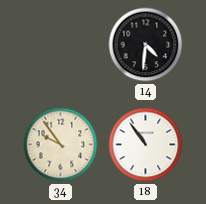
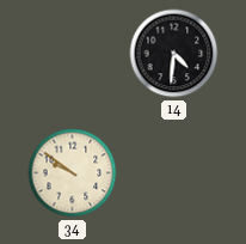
34: 9:54 -> 9:51 (73, 173)
18: 10:54 -> none (146, 145)
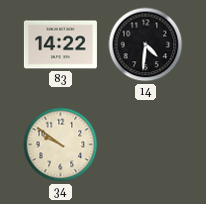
83: none -> 14:22 (60, 45)
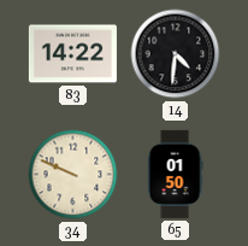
34: 9:51 -> 9:49 (73, 175)
65: none -> 01:50 (175, 174)
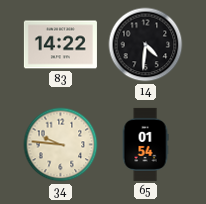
34: 9:49 -> 9:46 (61, 145)
65: 01:50 -> 01:54 (145, 144)
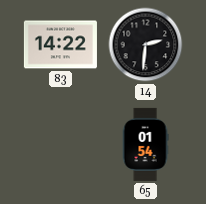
14: 4:31 -> 2:31 (146, 45)
34: 9:46 -> none (61, 145)
